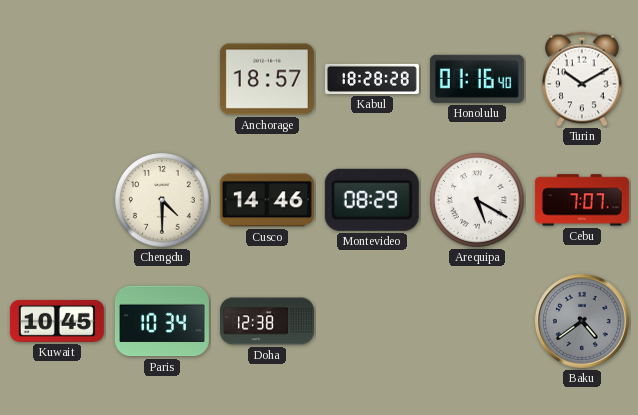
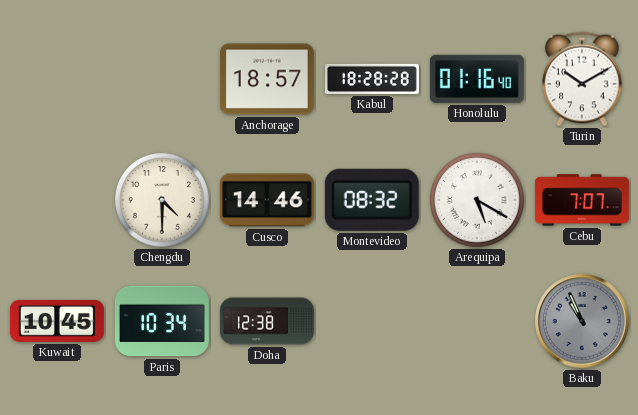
Montevideo: 08:29 -> 08:32 (372, 200)
Baku: 4:39 -> 10:56 (582, 321)
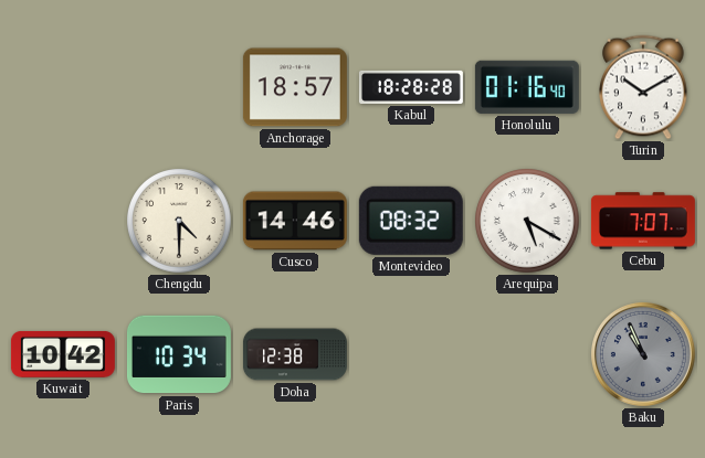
Kuwait: 10:45 -> 10:42 (63, 354)
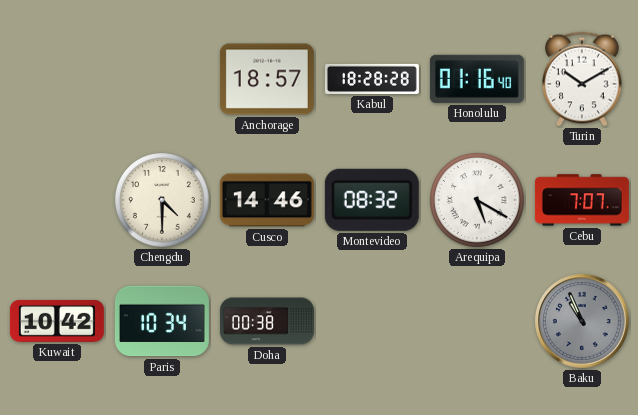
Doha: 12:38 -> 00:38 (267, 321)
